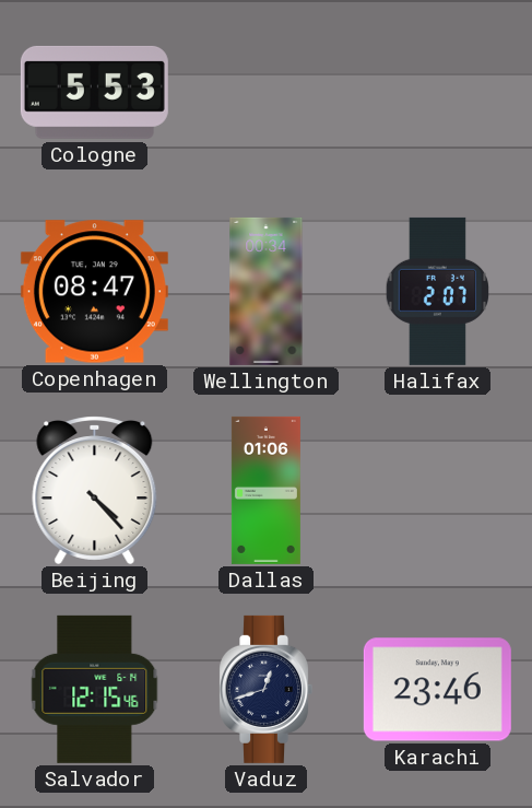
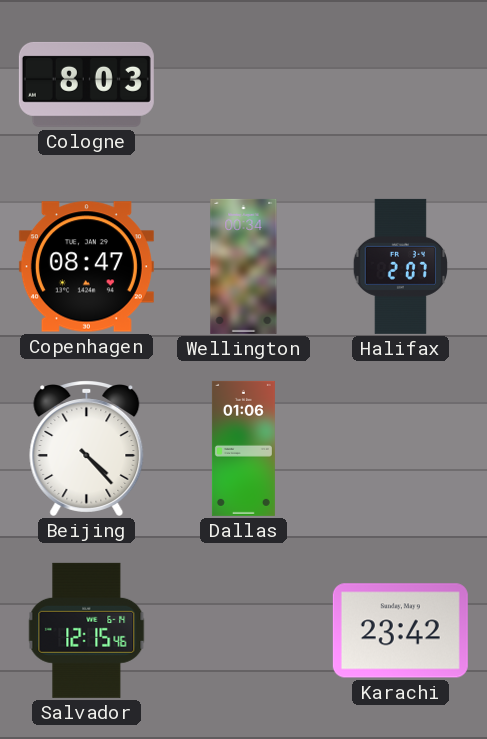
Cologne: 5:53 -> 8:03 (86, 84)
Vaduz: 12:42 -> none (265, 689)
Karachi: 23:46 -> 23:42 (400, 631)
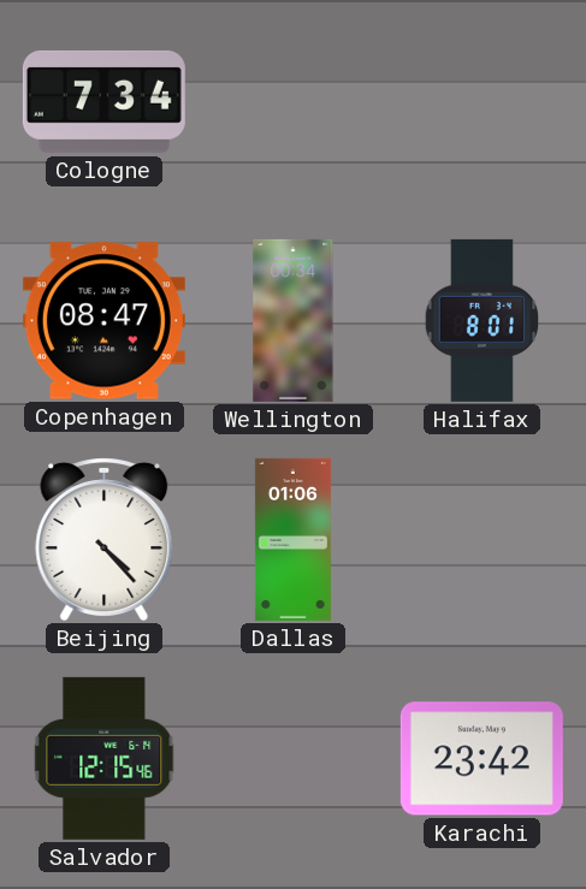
Cologne: 8:03 -> 7:34 (103, 101)
Halifax: 2:07 -> 8:01 (481, 320)
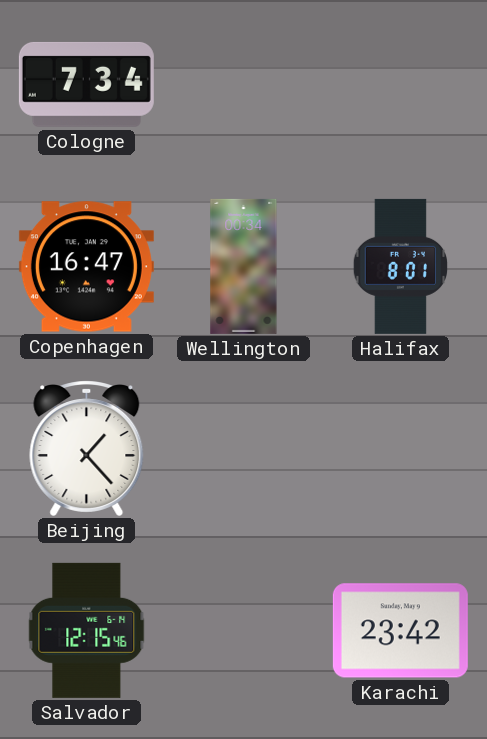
Copenhagen: 08:47 -> 16:47 (86, 267)
Beijing: 4:23 -> 1:23 (87, 448)
Dallas: 01:06 -> none (292, 539)
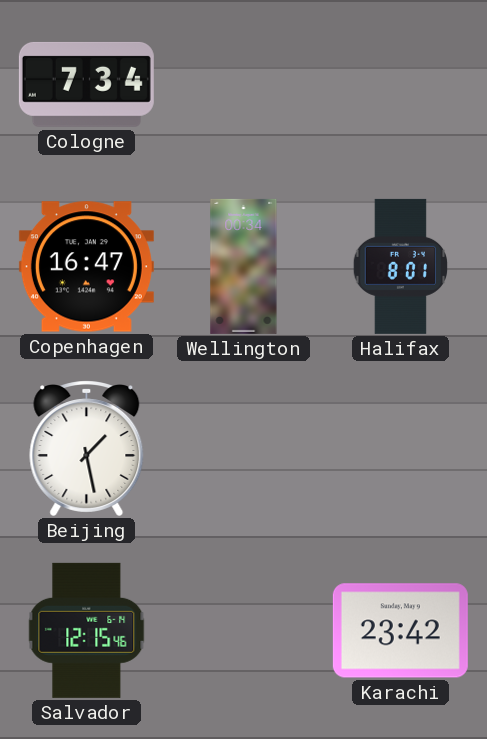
Beijing: 1:23 -> 1:28 (87, 448)
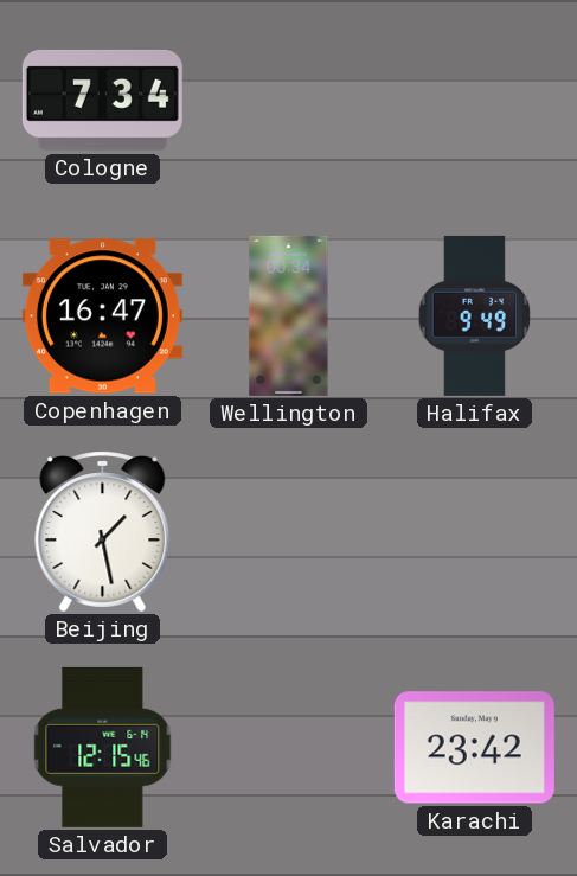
Halifax: 8:01 -> 9:49 (474, 315)
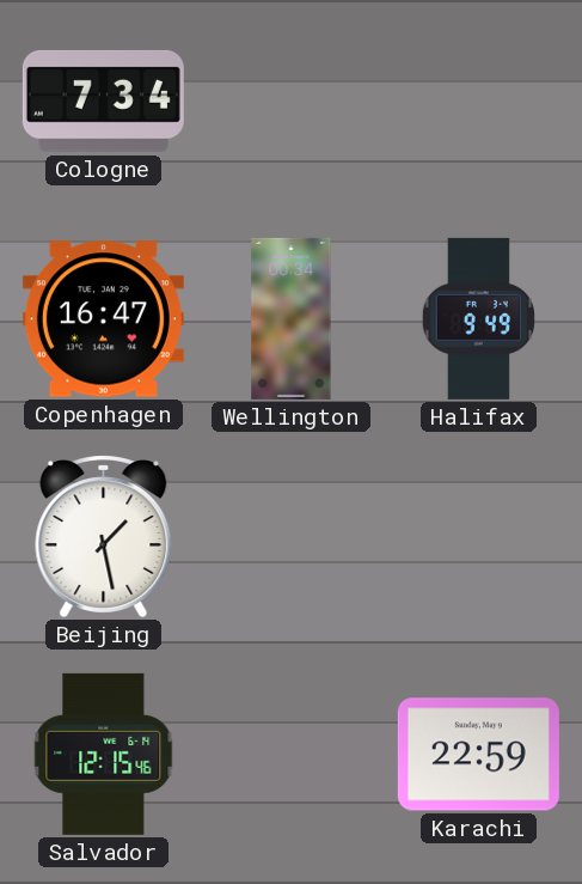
Karachi: 23:42 -> 22:59 (478, 755)
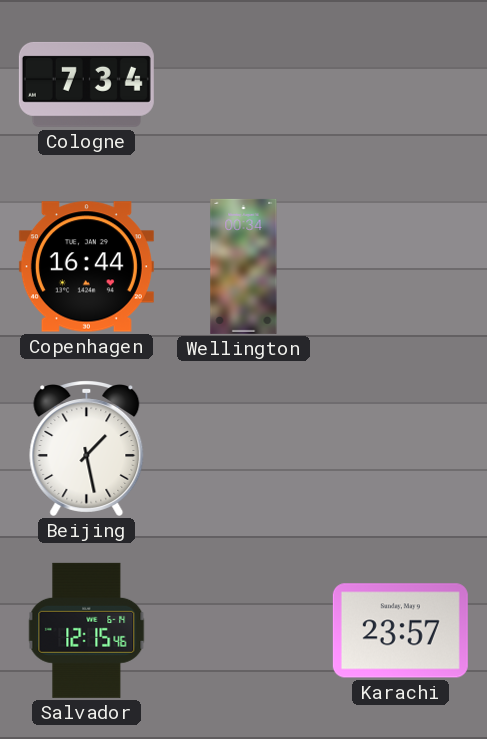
Copenhagen: 16:47 -> 16:44 (86, 267)
Halifax: 9:49 -> none (478, 318)
Karachi: 22:59 -> 23:57 (400, 631)
